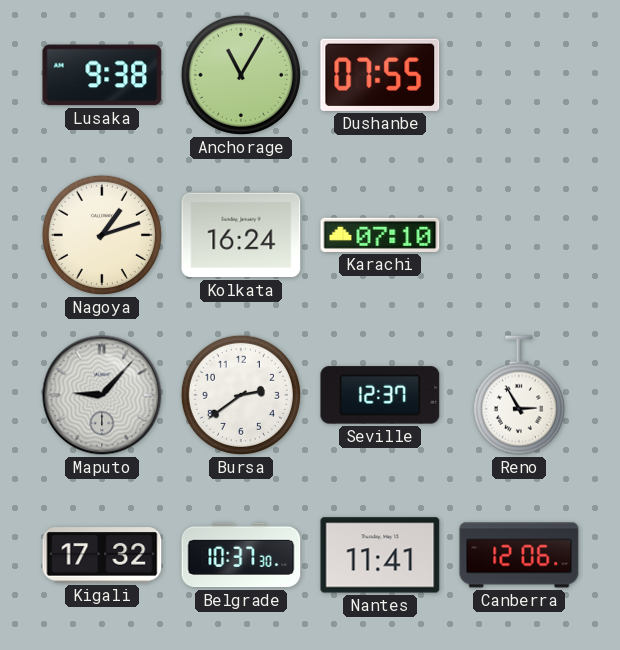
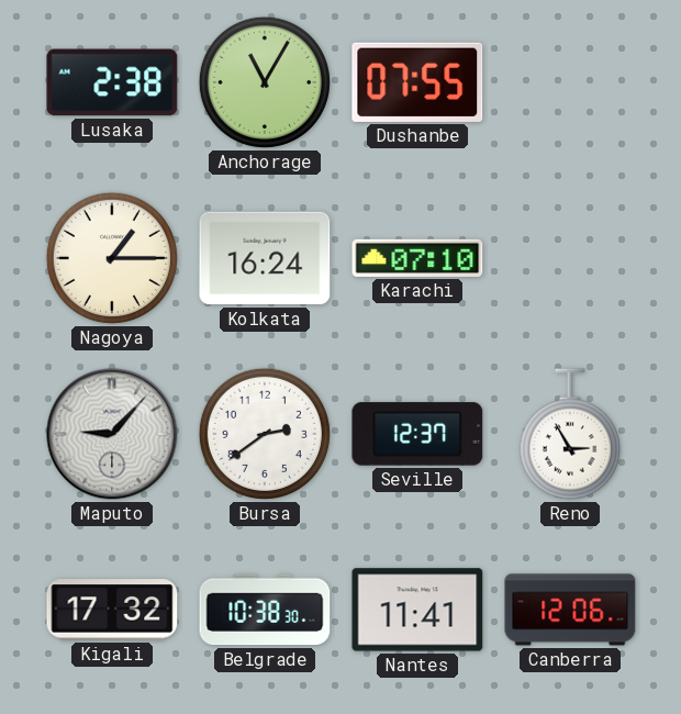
Lusaka: 9:38 -> 2:38 (112, 82)
Nagoya: 1:12 -> 1:15 (112, 258)
Belgrade: 10:37 -> 10:38 (265, 610)
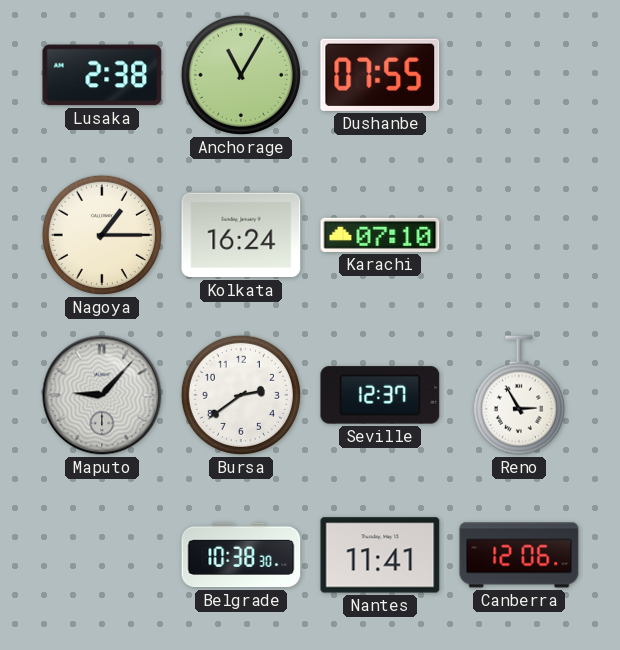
Kigali: 17:32 -> none (112, 610)
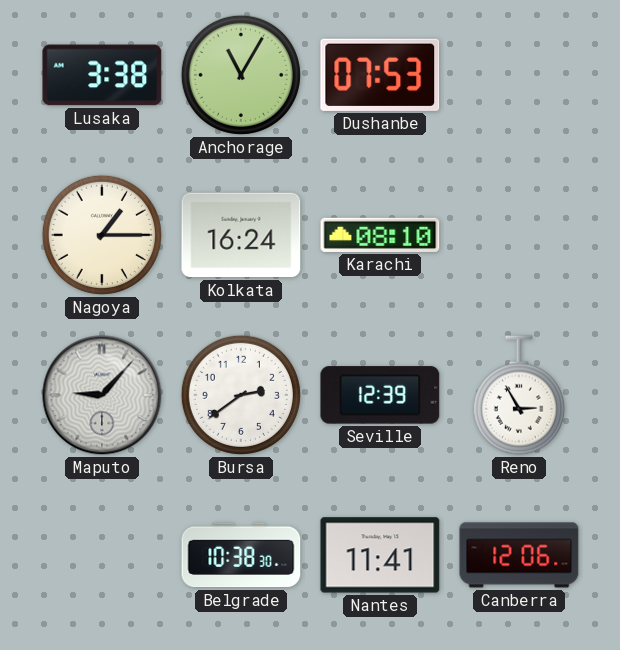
Lusaka: 2:38 -> 3:38 (102, 75)
Dushanbe: 07:55 -> 07:53 (380, 75)
Karachi: 07:10 -> 08:10 (380, 235)
Seville: 12:37 -> 12:39 (380, 395)
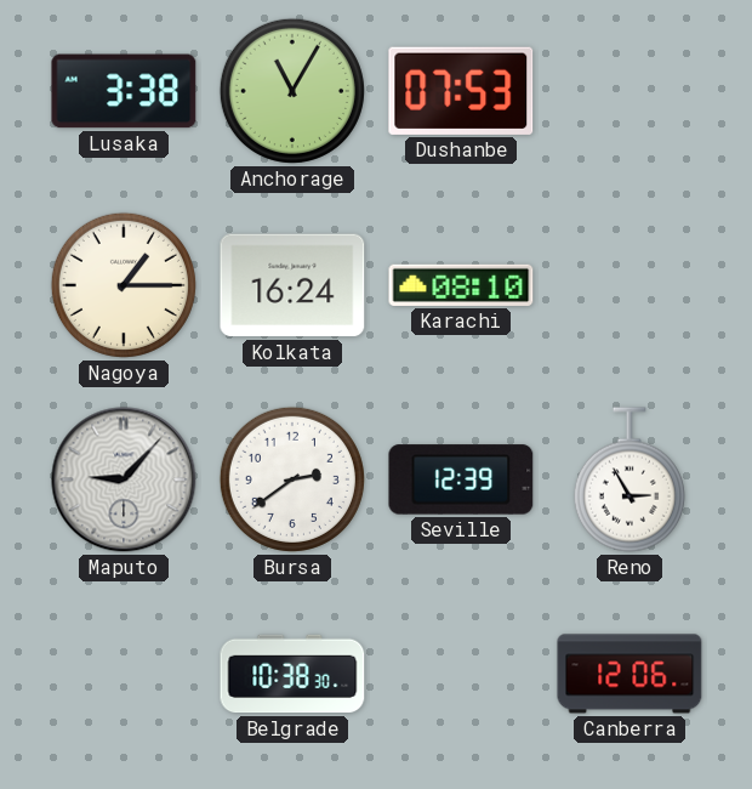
Nantes: 11:41 -> none (380, 555)
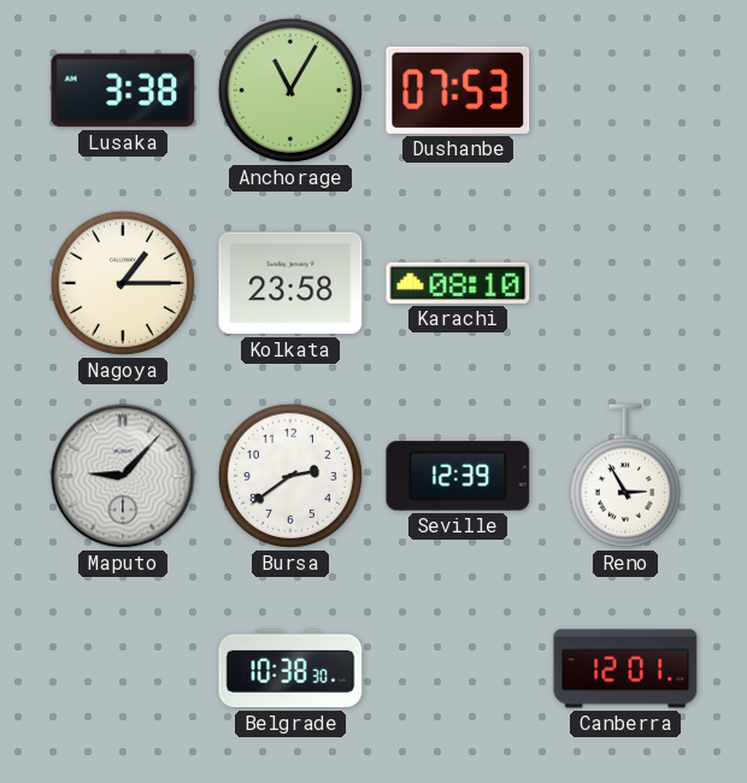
Kolkata: 16:24 -> 23:58 (290, 283)
Canberra: 12:06 -> 12:01 (625, 669)
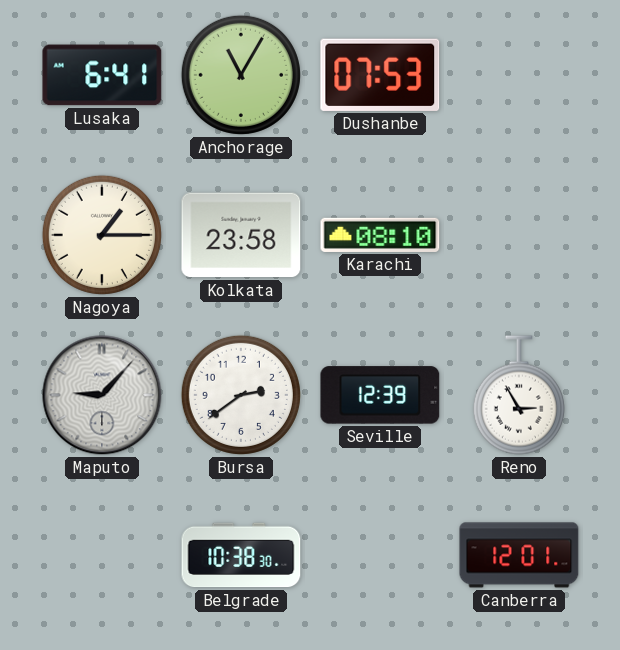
Lusaka: 3:38 -> 6:41 (102, 75)
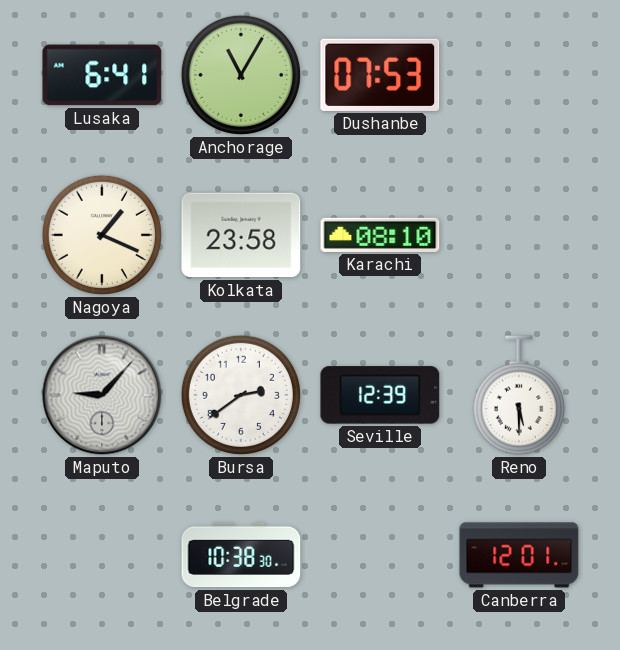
Nagoya: 1:15 -> 1:19 (102, 235)
Reno: 2:55 -> 5:30 (519, 395)
